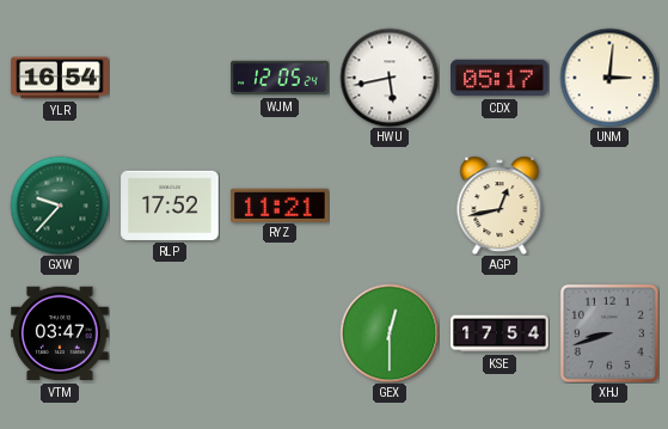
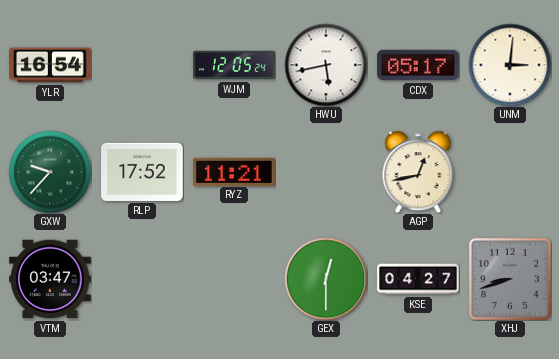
KSE: 17:54 -> 04:27 (418, 279)
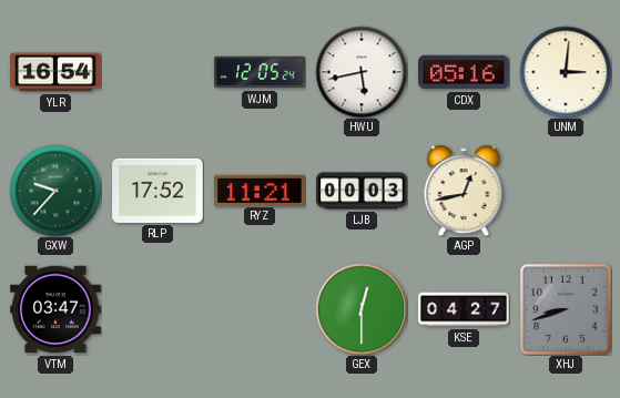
CDX: 05:17 -> 05:16 (464, 72)
LJB: none -> 00:03 (362, 191)
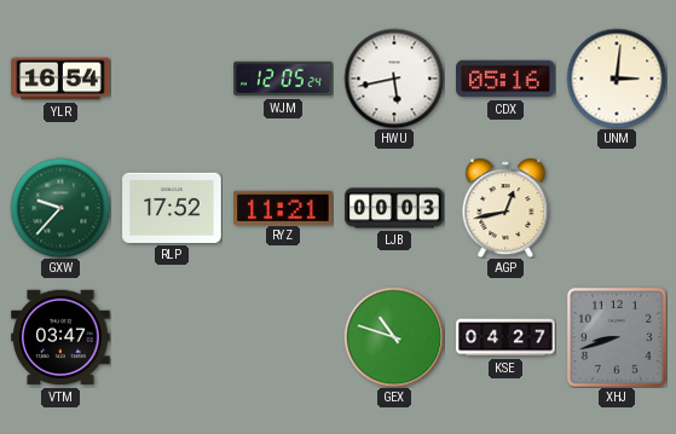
GEX: 12:30 -> 10:48 (394, 337)
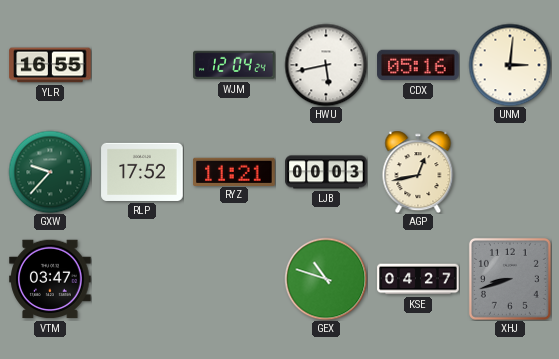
YLR: 16:54 -> 16:55 (50, 65)
WJM: 12:05 -> 12:04 (234, 65)
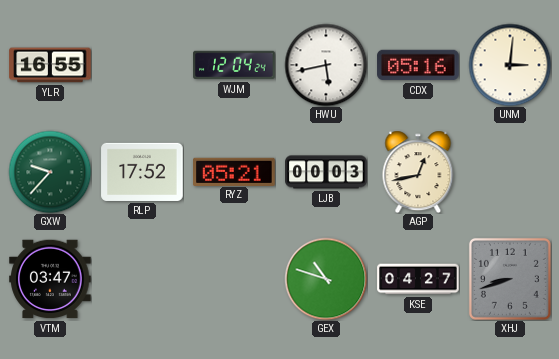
RYZ: 11:21 -> 05:21 (234, 171)
